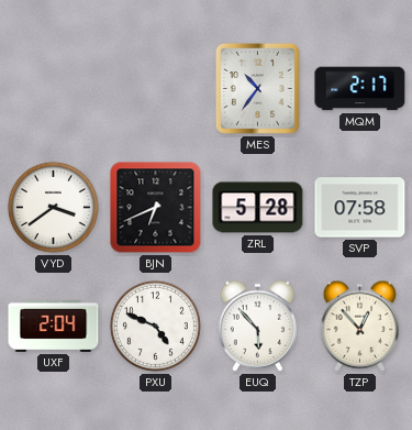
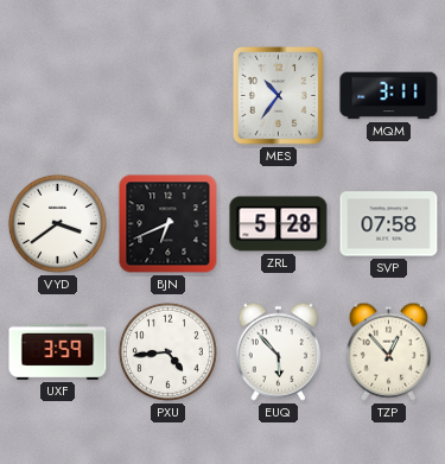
MQM: 2:17 -> 3:11 (389, 96)
UXF: 2:04 -> 3:59 (58, 351)
PXU: 4:49 -> 4:44 (167, 351)
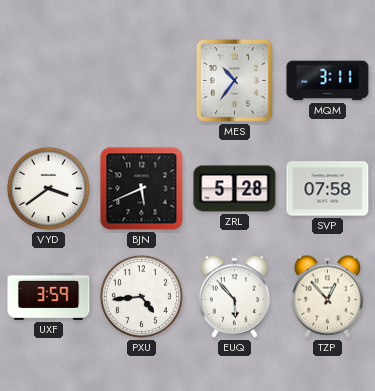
BJN: 6:41 -> 5:41 (142, 189)
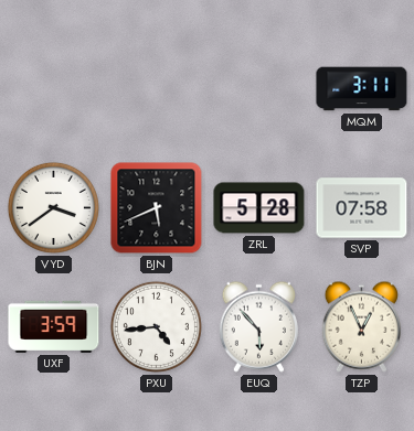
MES: 10:36 -> none (234, 81)
TZP: 12:53 -> 12:56 (361, 326)
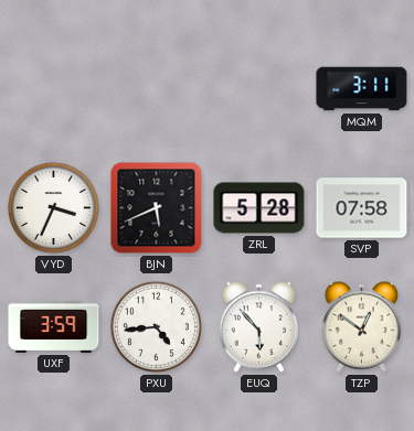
VYD: 3:39 -> 3:34 (53, 207)
TZP: 12:56 -> 12:51 (361, 326)
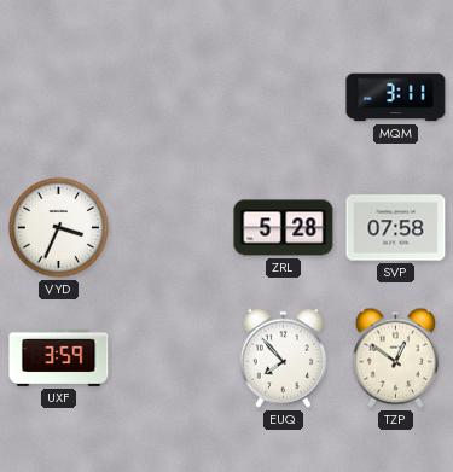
BJN: 5:41 -> none (157, 208)
PXU: 4:44 -> none (156, 326)
EUQ: 5:53 -> 7:53 (283, 357)
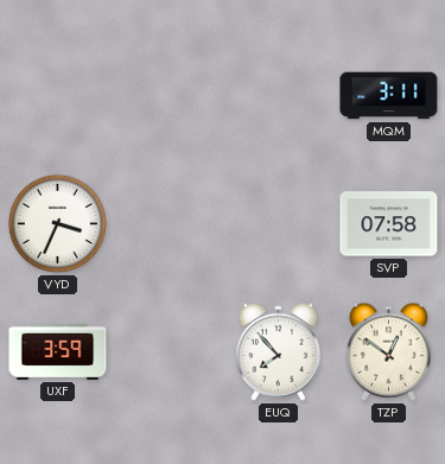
ZRL: 5:28 -> none (284, 228)
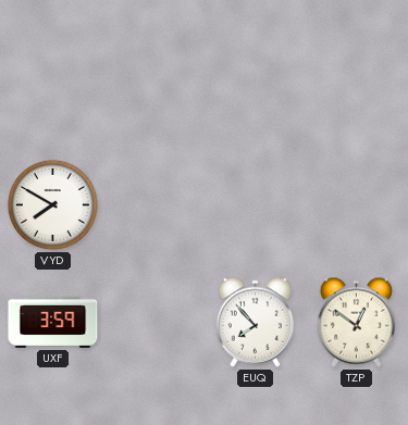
MQM: 3:11 -> none (389, 96)
VYD: 3:34 -> 7:50 (52, 204)
SVP: 07:58 -> none (389, 224)
